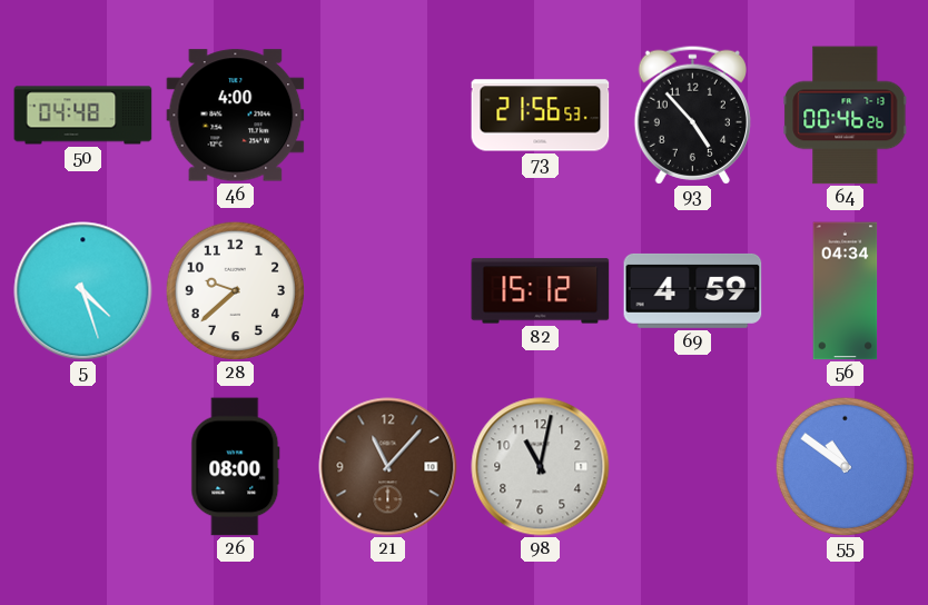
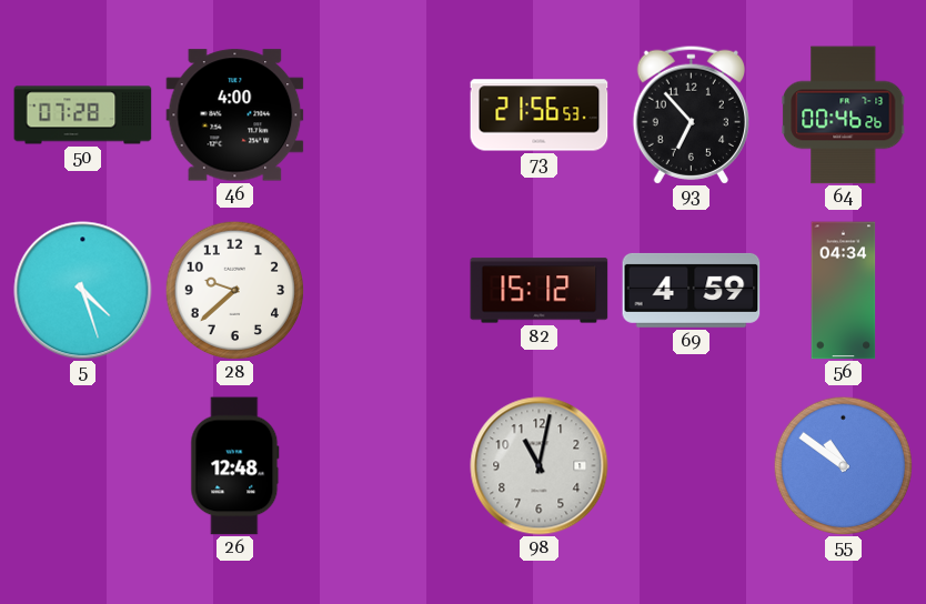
50: 04:48 -> 07:28 (83, 115)
93: 4:53 -> 6:53 (691, 114)
26: 08:00 -> 12:48 (235, 466)
21: 11:07 -> none (388, 467)
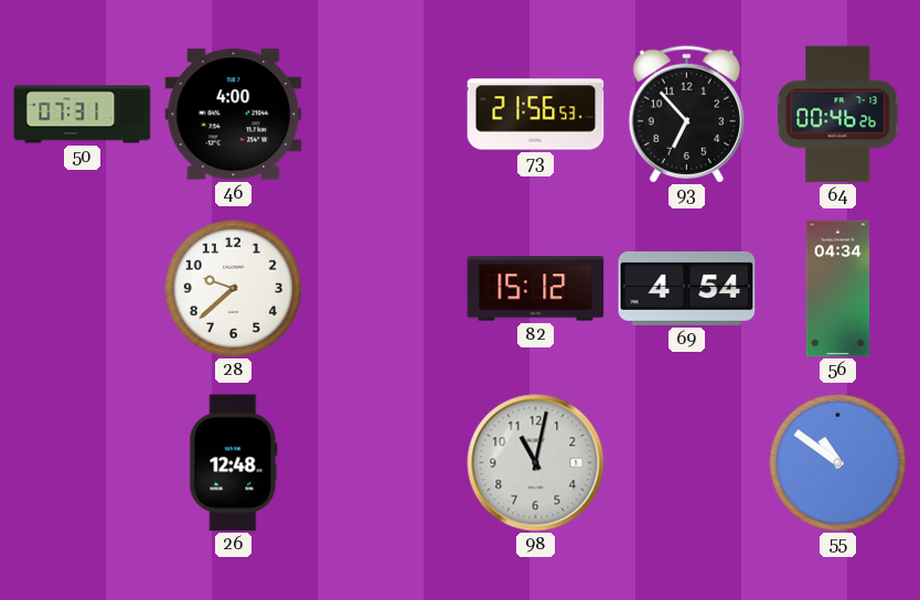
50: 07:28 -> 07:31 (83, 115)
5: 4:27 -> none (83, 291)
69: 4:59 -> 4:54 (687, 288)
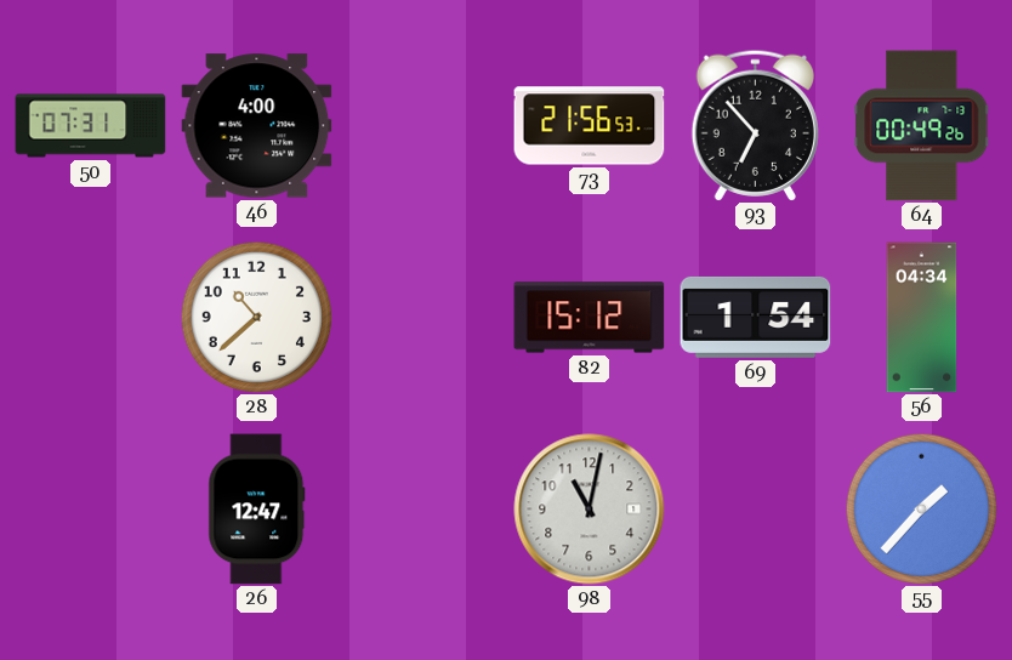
64: 00:46 -> 00:49 (922, 126)
28: 9:38 -> 10:38 (256, 317)
69: 4:54 -> 1:54 (756, 317)
26: 12:48 -> 12:47 (257, 510)
55: 10:51 -> 1:37 (921, 508)
